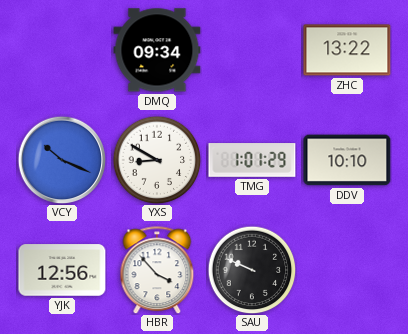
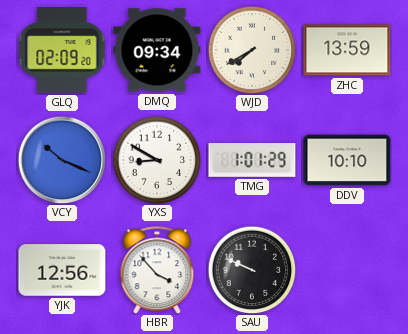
GLQ: none -> 02:09 (62, 50)
WJD: none -> 7:40 (252, 50)
ZHC: 13:22 -> 13:59 (347, 50)
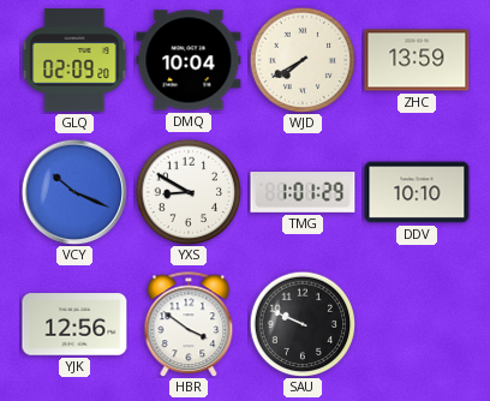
DMQ: 09:34 -> 10:04 (189, 60)
HBR: 3:53 -> 3:51 (189, 324)
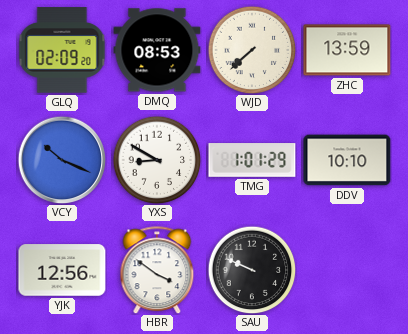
DMQ: 10:04 -> 08:53 (157, 50)
WJD: 7:40 -> 7:38 (252, 50)
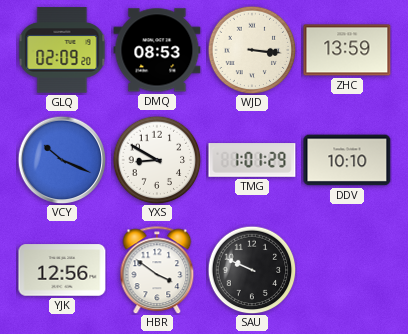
WJD: 7:38 -> 3:16 (252, 50)
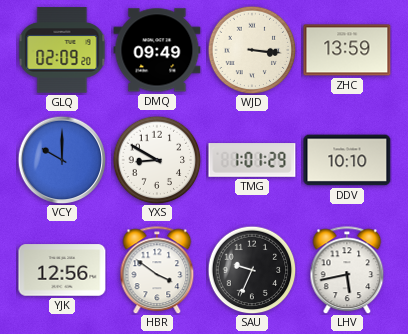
DMQ: 08:53 -> 09:49 (157, 50)
VCY: 10:19 -> 10:00 (62, 160)
SAU: 9:49 -> 9:34 (252, 270)
LHV: none -> 5:43 (347, 270)
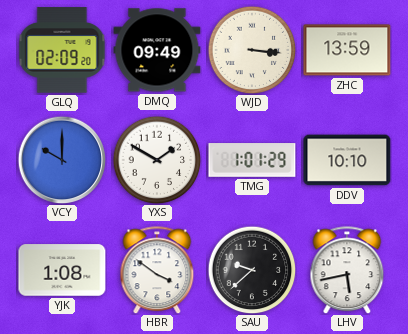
YXS: 8:50 -> 1:50 (157, 160)
YJK: 12:56 -> 1:08 (62, 270)
SAU: 9:34 -> 9:38 (252, 270)
